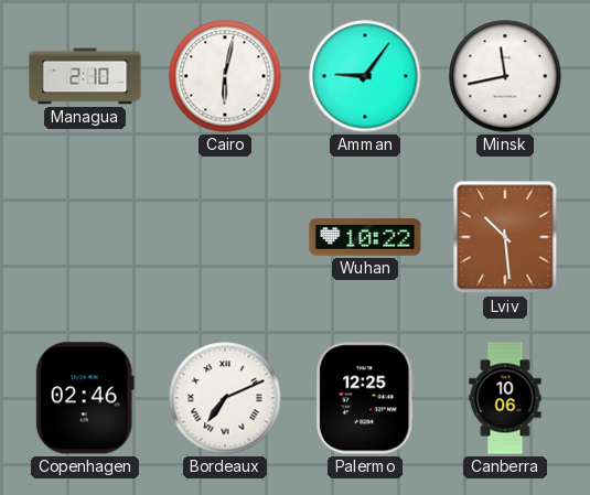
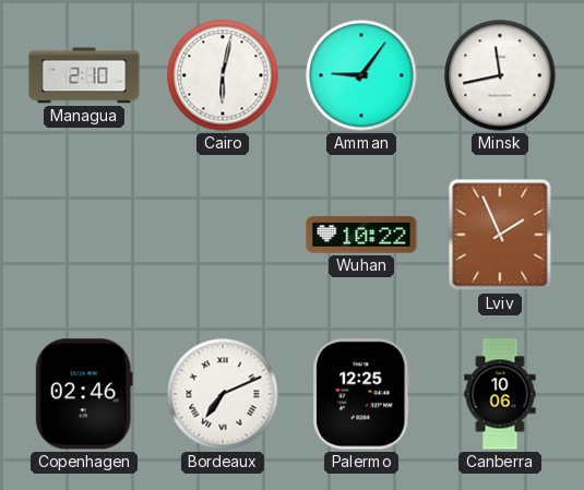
Lviv: 10:29 -> 1:56 (500, 235)
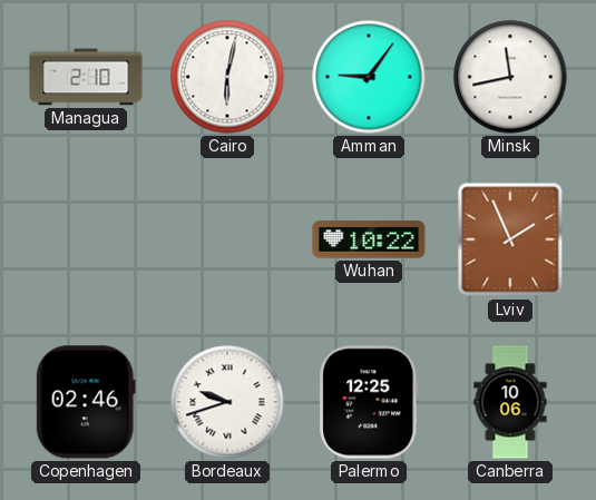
Bordeaux: 7:11 -> 9:42 (227, 402)
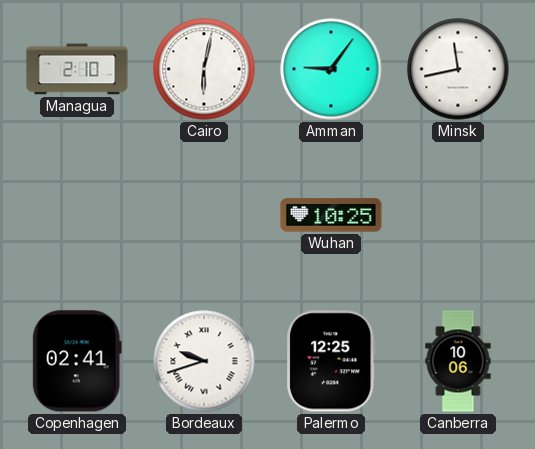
Wuhan: 10:22 -> 10:25 (331, 215)
Lviv: 1:56 -> none (510, 239)
Copenhagen: 02:46 -> 02:41 (77, 361)
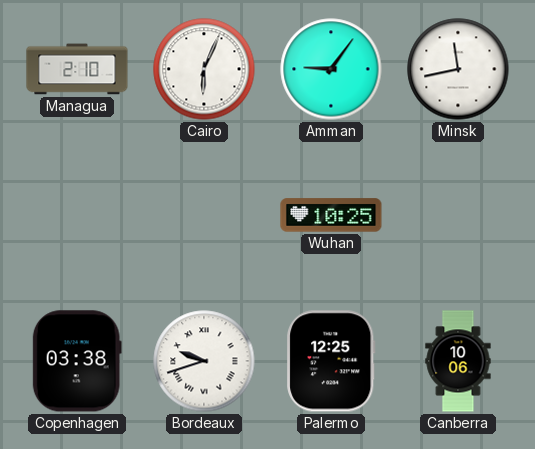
Cairo: 6:02 -> 6:04 (204, 69)
Copenhagen: 02:41 -> 03:38 (77, 361)
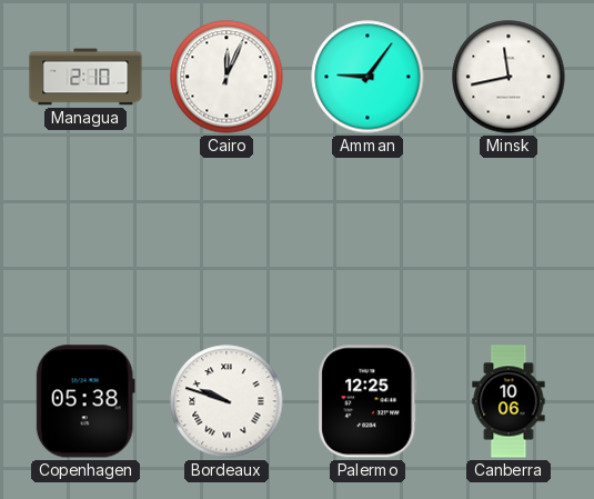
Cairo: 6:04 -> 12:04 (226, 77)
Wuhan: 10:25 -> none (331, 215)
Copenhagen: 03:38 -> 05:38 (85, 401)
Bordeaux: 9:42 -> 9:48 (226, 401)
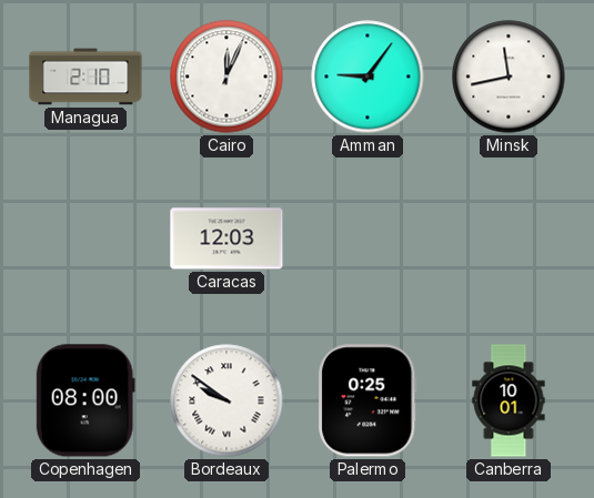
Caracas: none -> 12:03 (226, 238)
Copenhagen: 05:38 -> 08:00 (85, 400)
Bordeaux: 9:48 -> 9:51 (226, 400)
Palermo: 12:25 -> 0:25 (368, 400)
Canberra: 10:06 -> 10:01 (509, 400)
